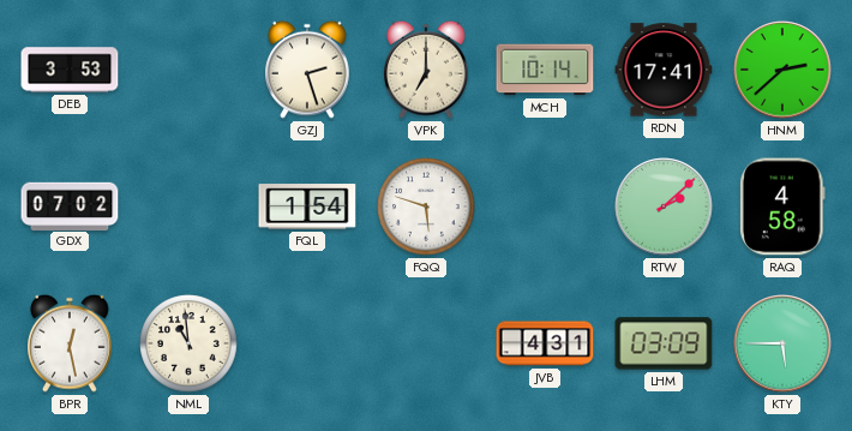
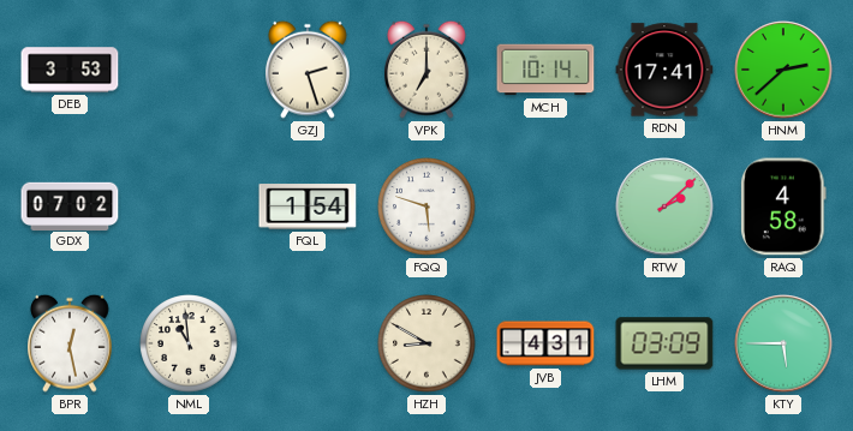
HZH: none -> 8:50 (426, 343)
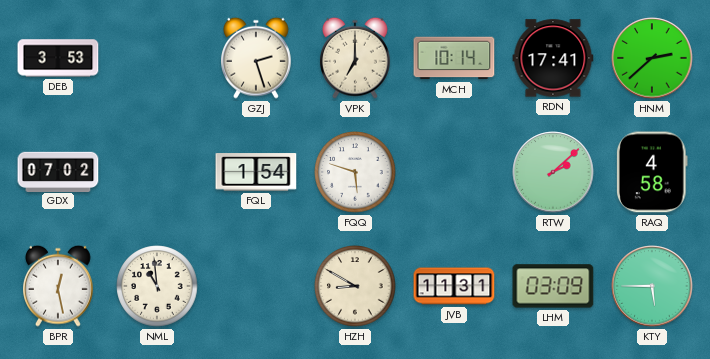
JVB: 4:31 -> 11:31 (454, 286)
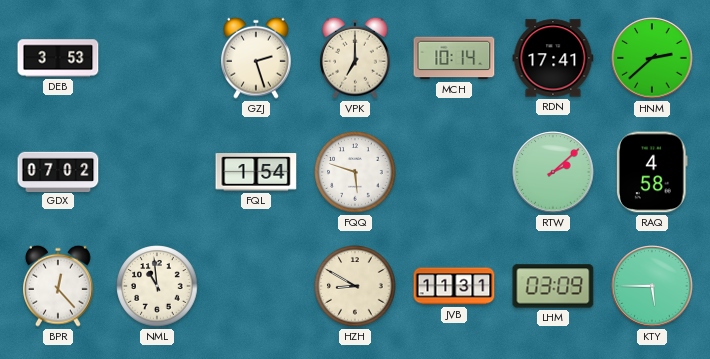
BPR: 12:28 -> 12:23 (59, 286)
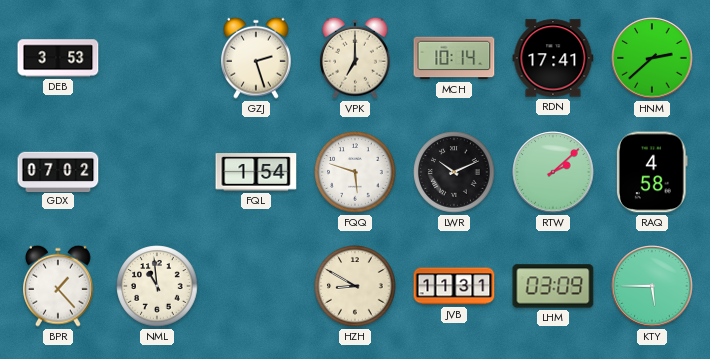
LWR: none -> 10:11 (454, 172)
BPR: 12:23 -> 1:23 (59, 286)
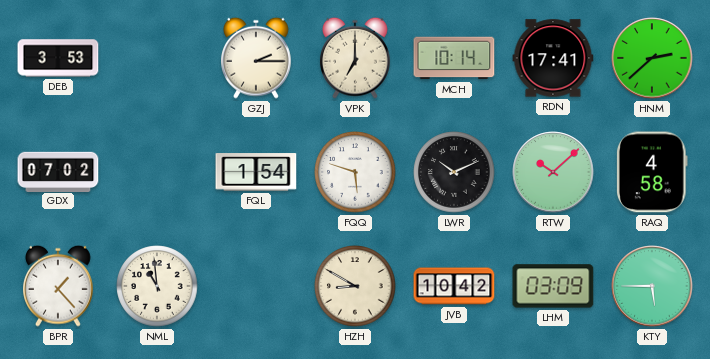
GZJ: 2:27 -> 2:15 (257, 58)
RTW: 2:08 -> 10:08 (553, 172)
JVB: 11:31 -> 10:42 (454, 286)
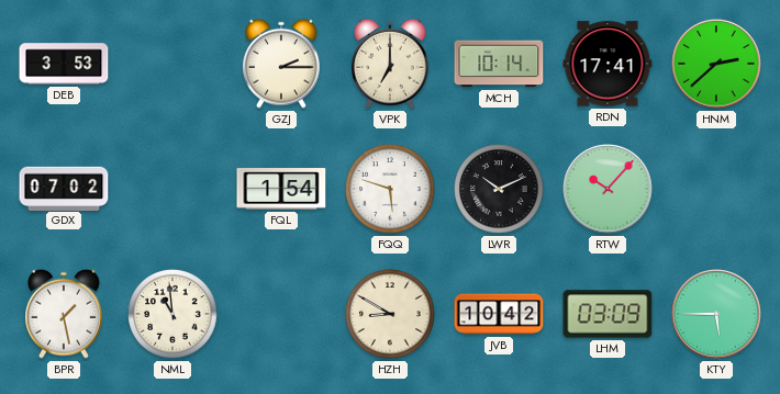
RTW: 10:08 -> 10:07 (608, 189)
RAQ: 4:58 -> none (653, 172)
BPR: 1:23 -> 1:28 (65, 314)
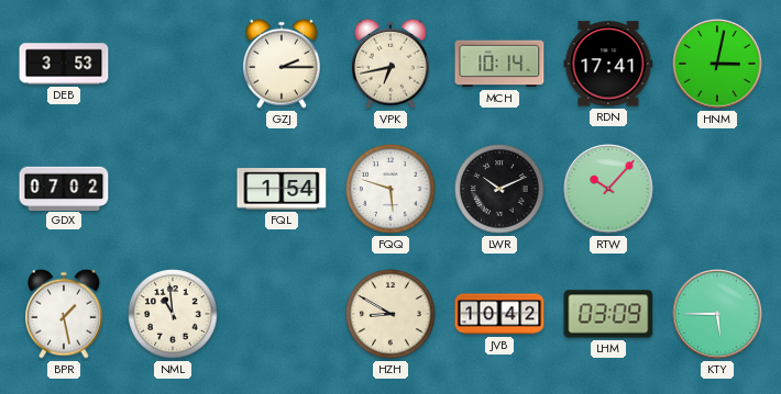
VPK: 7:00 -> 6:43 (392, 64)
HNM: 2:38 -> 3:02 (717, 64)
